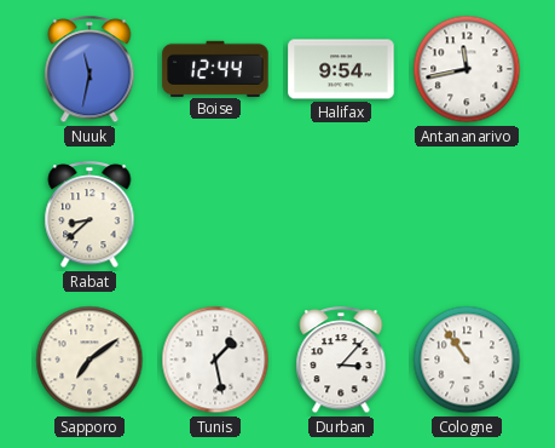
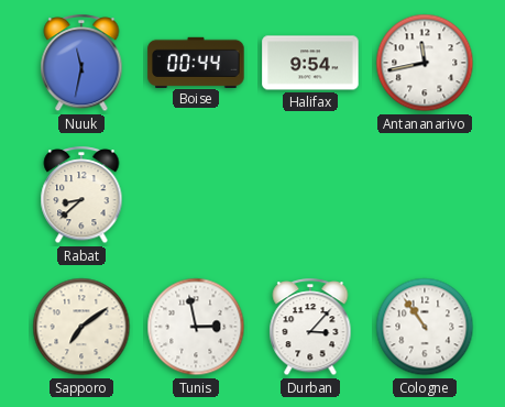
Boise: 12:44 -> 00:44 (196, 62)
Tunis: 1:28 -> 2:58 (196, 327)
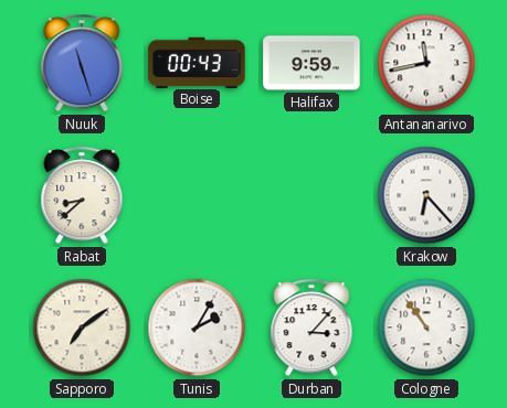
Nuuk: 11:32 -> 11:27 (82, 64)
Boise: 00:44 -> 00:43 (197, 62)
Halifax: 9:54 -> 9:59 (311, 63)
Krakow: none -> 6:23 (426, 195)
Tunis: 2:58 -> 2:05 (197, 328)
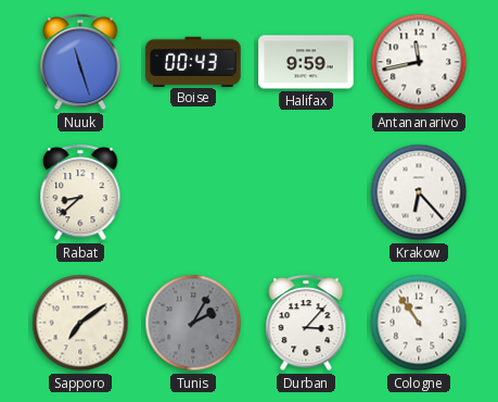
Tunis dial: white -> grey (193, 323)
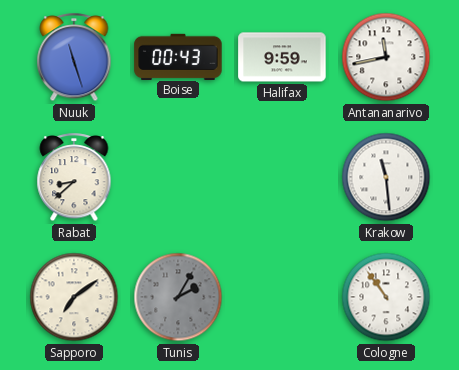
Krakow: 6:23 -> 11:29 (386, 177)
Durban: 3:07 -> none (306, 324)
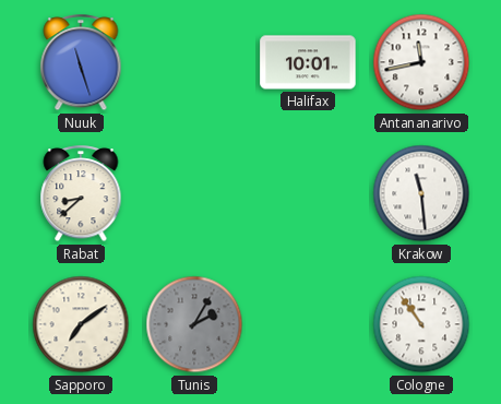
Boise: 00:43 -> none (178, 56)
Halifax: 9:59 -> 10:01 (308, 62)
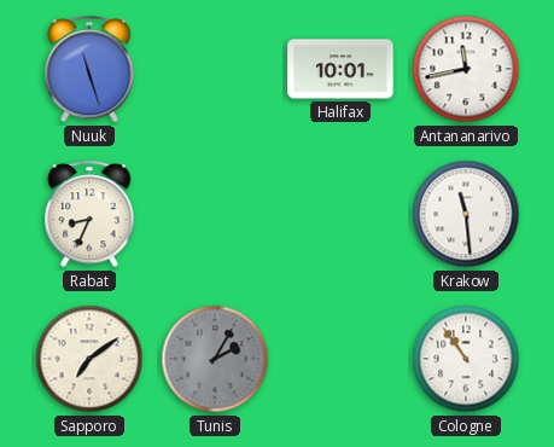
Rabat: 8:38 -> 8:34 (89, 215)
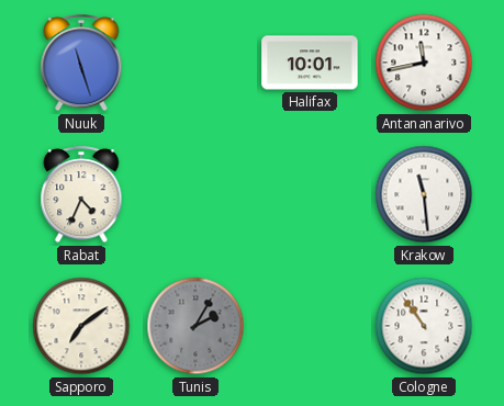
Rabat: 8:34 -> 4:34 (81, 195)
